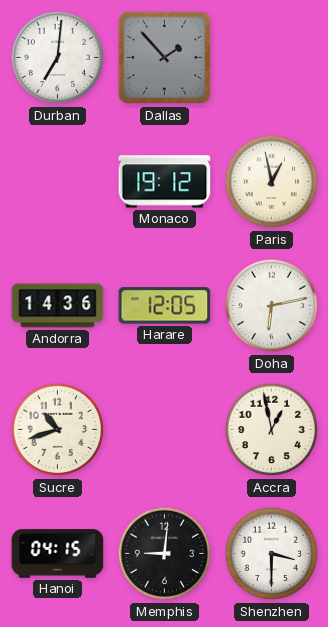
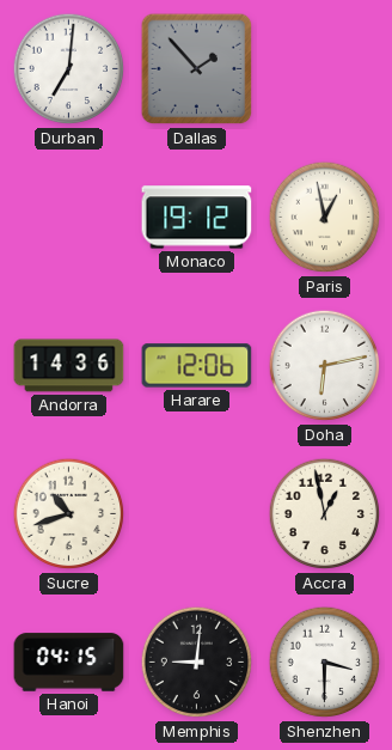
Harare: 12:05 -> 12:06 (197, 366)
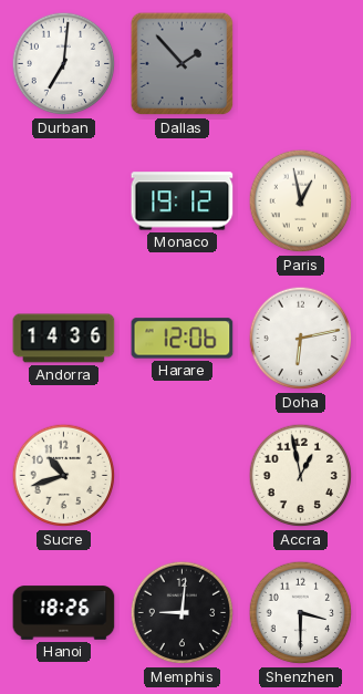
Hanoi: 04:15 -> 18:26 (64, 613)
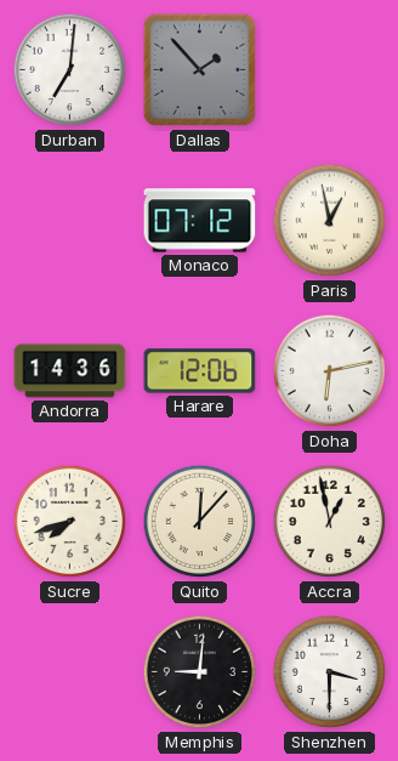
Monaco: 19:12 -> 07:12 (200, 221)
Sucre: 10:42 -> 7:42 (70, 522)
Quito: none -> 12:07 (200, 522)
Hanoi: 18:26 -> none (64, 613)
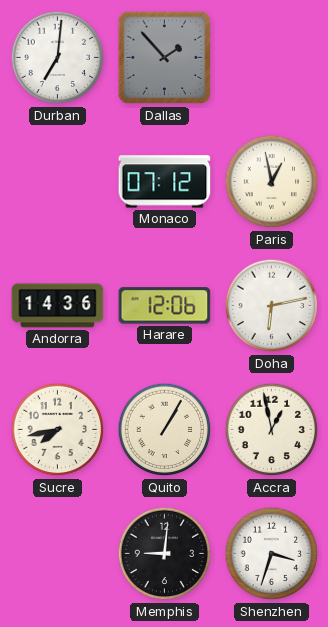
Sucre: 7:42 -> 7:43 (58, 430)
Quito: 12:07 -> 1:05 (165, 430)
Shenzhen: 3:30 -> 3:33 (272, 554)
